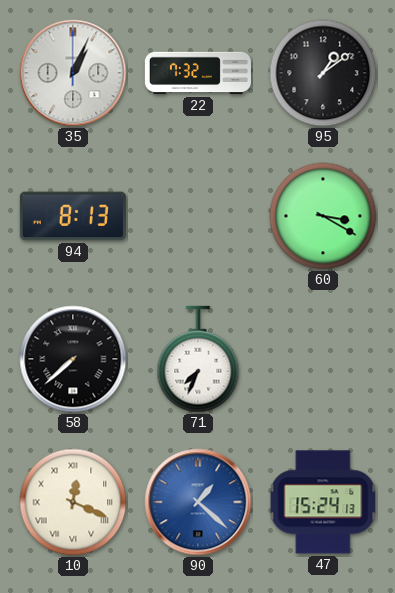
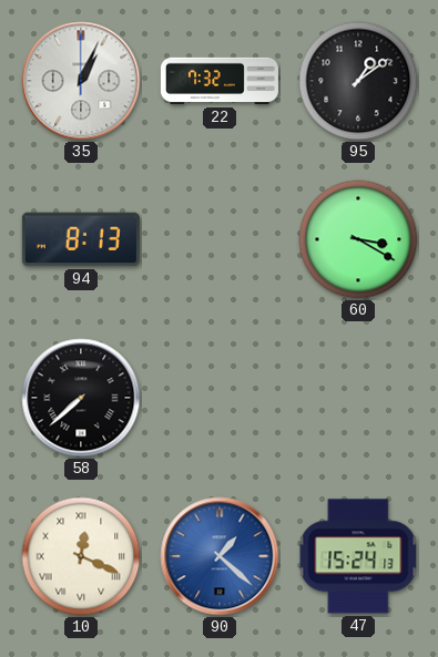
71: 7:34 -> none (198, 359)
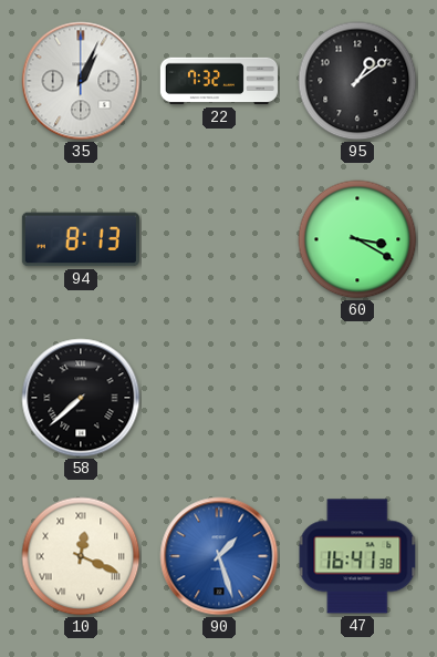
90: 1:22 -> 1:27 (219, 556)
47: 15:24 -> 16:41 (357, 556)
